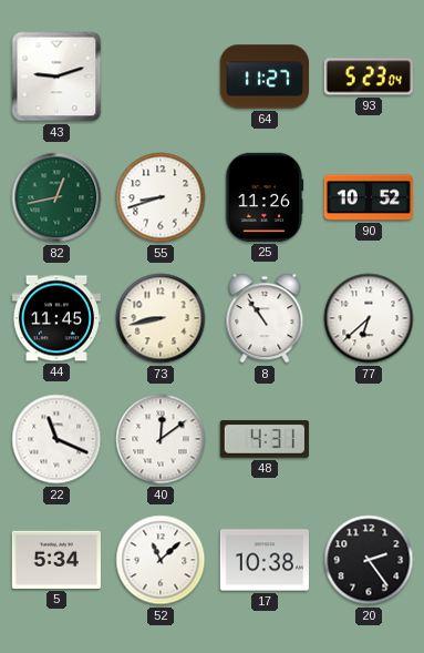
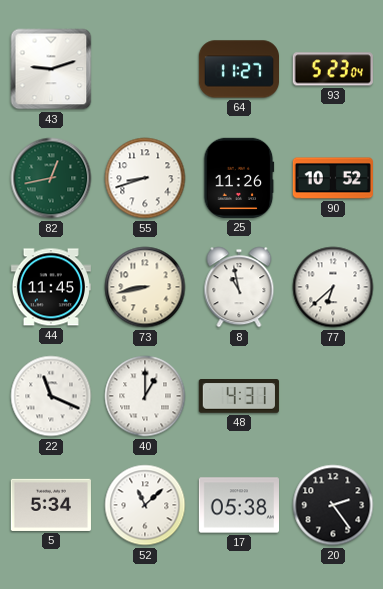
8: 10:54 -> 10:58 (239, 287)
40: 12:09 -> 1:00 (145, 396)
17: 10:38 -> 05:38 (238, 505)
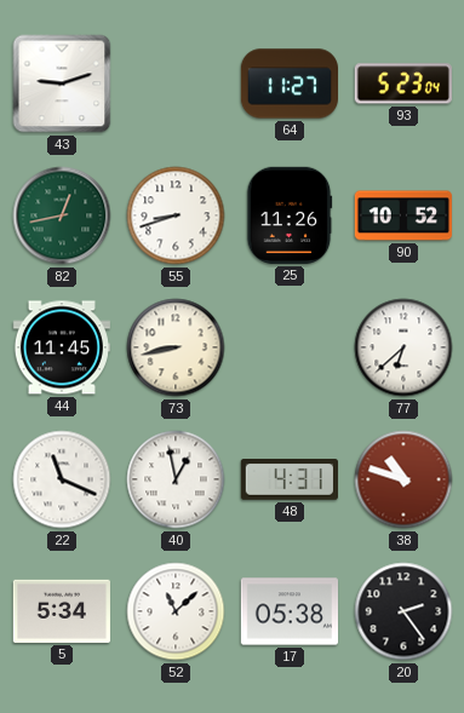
8: 10:58 -> none (239, 287)
40: 1:00 -> 12:58 (176, 479)
38: none -> 10:48 (403, 479)
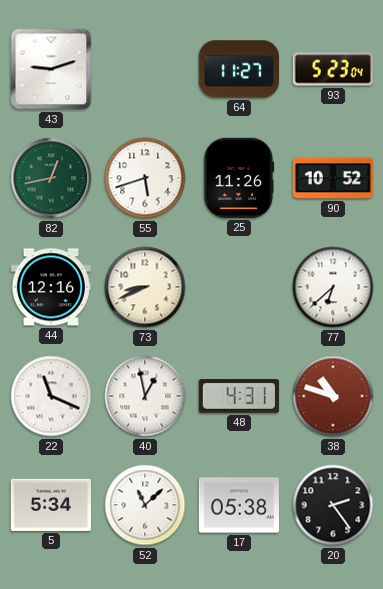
55: 8:42 -> 5:42 (145, 178)
44: 11:45 -> 12:16 (51, 287)
73: 8:43 -> 8:41 (145, 287)
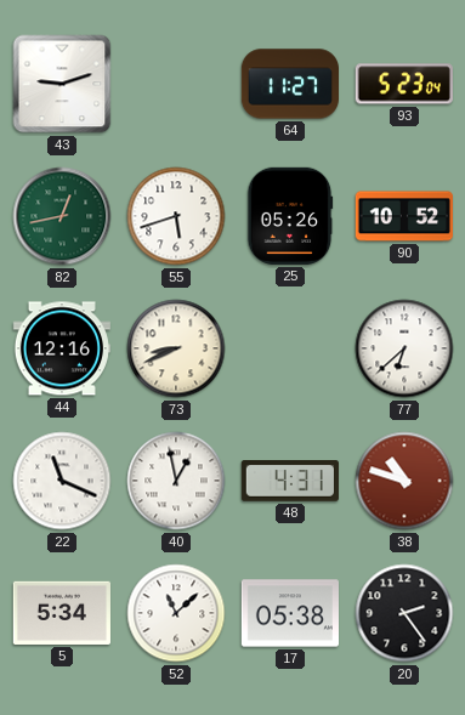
25: 11:26 -> 05:26 (290, 216)
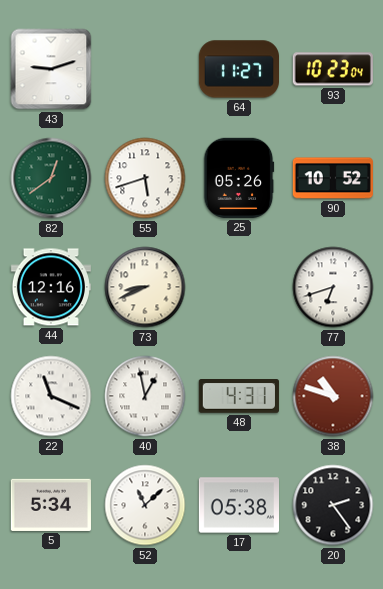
93: 5:23 -> 10:23 (333, 69)
82: 12:43 -> 12:39 (51, 178)
77: 6:38 -> 6:42 (333, 287)
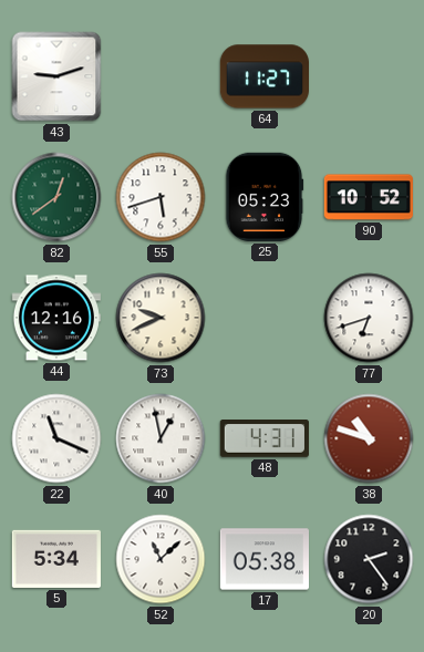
93: 10:23 -> none (333, 69)
25: 05:26 -> 05:23 (265, 197)
73: 8:41 -> 9:41 (161, 318)
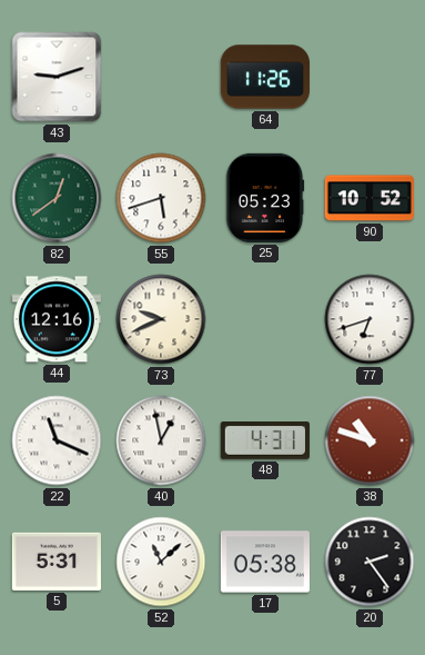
64: 11:27 -> 11:26 (264, 77)
5: 5:34 -> 5:31 (57, 562)
